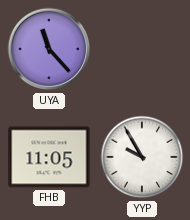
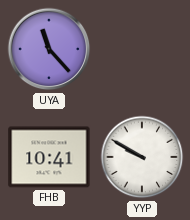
FHB: 11:05 -> 10:41 (49, 157)
YYP: 9:55 -> 9:50 (142, 157)
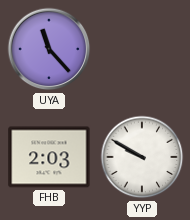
FHB: 10:41 -> 2:03 (49, 157)
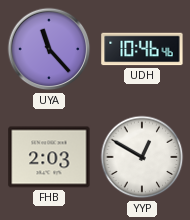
UDH: none -> 10:46 (142, 49)
YYP: 9:50 -> 12:50 (142, 157)
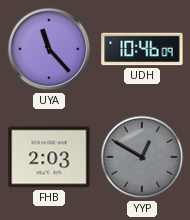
UDH: 10:46:46 -> 10:46:09 (142, 49)
YYP dial: white -> grey (142, 157)
